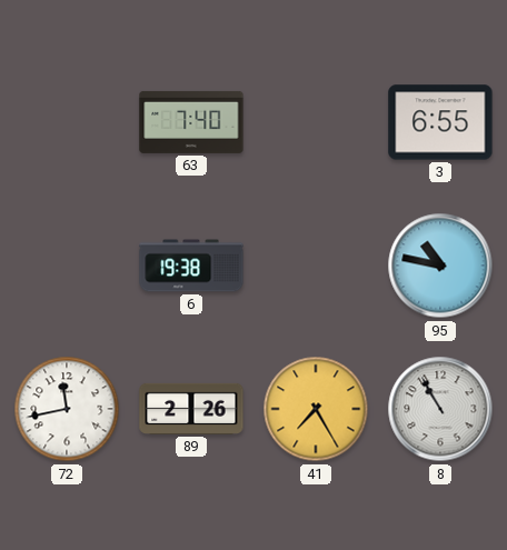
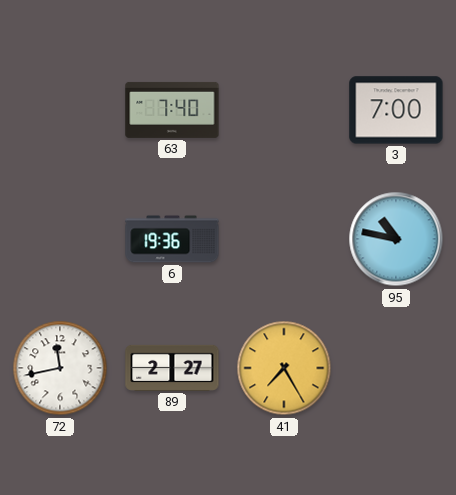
3: 6:55 -> 7:00 (396, 110)
6: 19:38 -> 19:36 (172, 239)
89: 2:26 -> 2:27 (172, 368)
8: 10:55 -> none (440, 409)
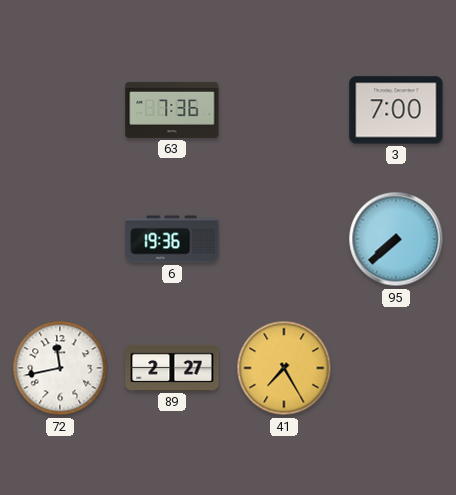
63: 7:40 -> 7:36 (172, 110)
95: 10:47 -> 7:38 (396, 239)
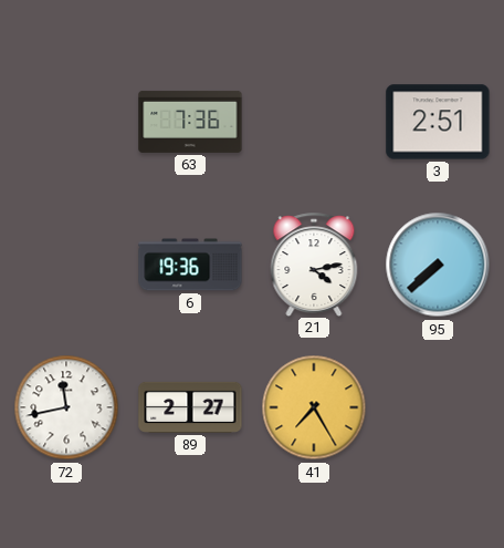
3: 7:00 -> 2:51 (438, 122)
21: none -> 4:13 (314, 265)
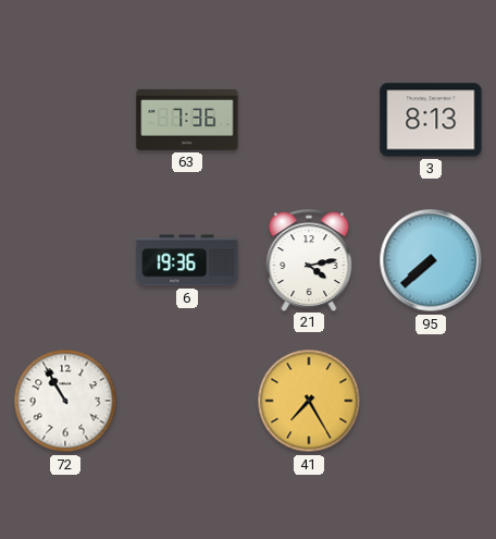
3: 2:51 -> 8:13 (431, 120)
72: 11:43 -> 10:55 (65, 401)
89: 2:27 -> none (190, 407)
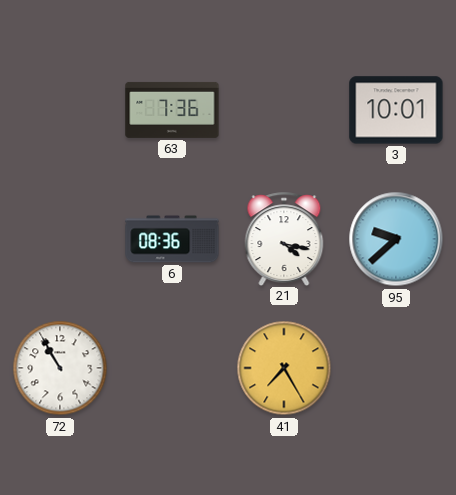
3: 8:13 -> 10:01 (396, 110)
6: 19:36 -> 08:36 (172, 239)
21: 4:13 -> 4:17 (284, 239)
95: 7:38 -> 9:38 (396, 239)
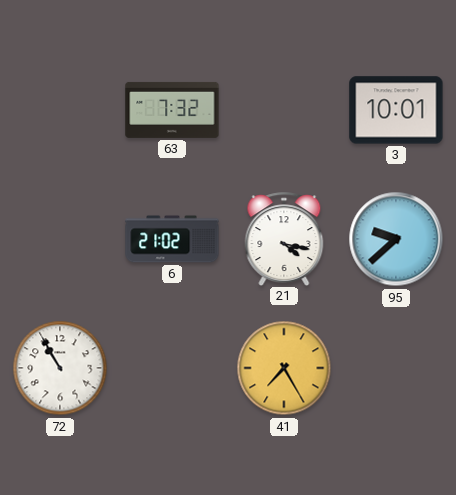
63: 7:36 -> 7:32 (172, 110)
6: 08:36 -> 21:02 (172, 239)
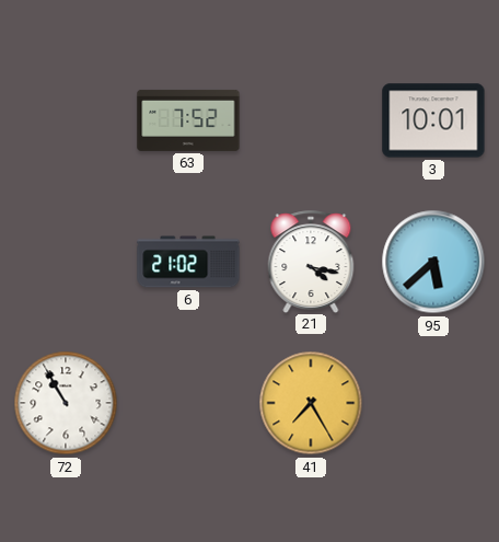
63: 7:32 -> 7:52 (188, 120)
95: 9:38 -> 5:38 (433, 262)
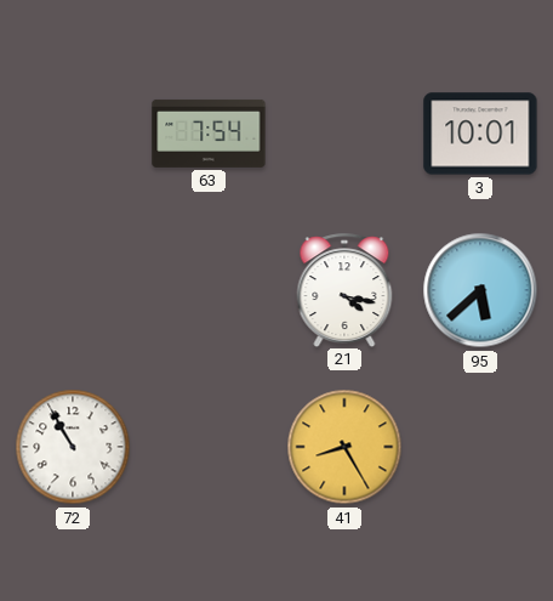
63: 7:52 -> 7:54 (209, 134)
6: 21:02 -> none (188, 262)
41: 7:25 -> 8:25 (344, 447)
